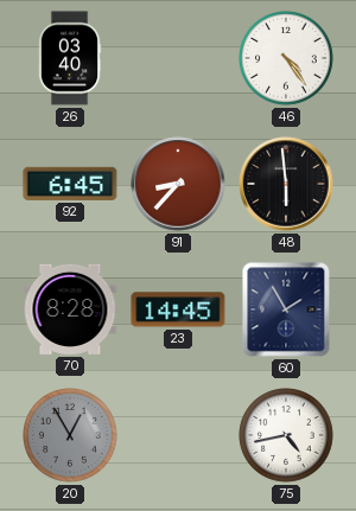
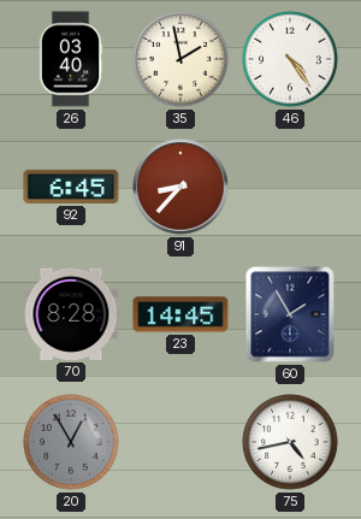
35: none -> 1:58 (182, 60)
48: 5:59 -> none (286, 184)
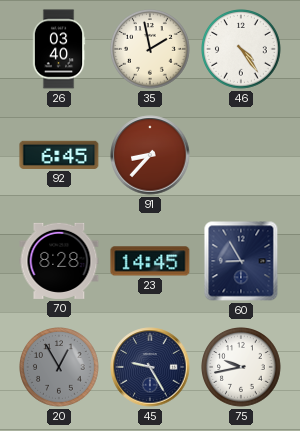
60: 1:55 -> 8:55 (241, 261)
45: none -> 9:25 (150, 367)
75: 4:43 -> 9:43 (242, 368)
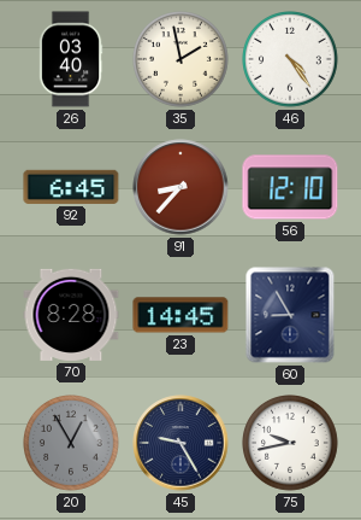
56: none -> 12:10 (290, 187)
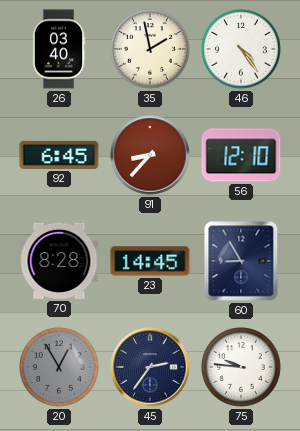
45: 9:25 -> 2:36 (150, 367)
75: 9:43 -> 9:46 (242, 368)
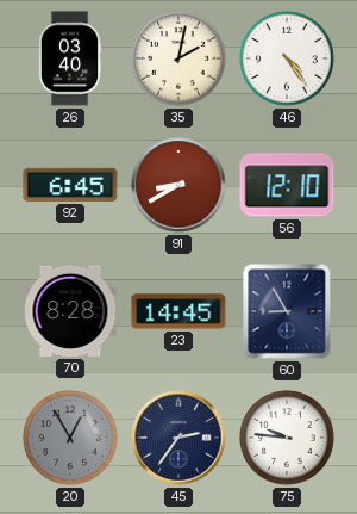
35: 1:58 -> 2:02 (180, 60)
91: 8:37 -> 8:40 (178, 185)
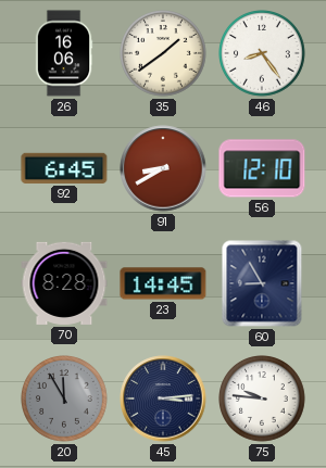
26: 03:40 -> 16:06 (64, 53)
35: 2:02 -> 1:39 (164, 54)
46: 4:24 -> 8:24 (263, 54)
20: 12:55 -> 11:55 (65, 400)
45: 2:36 -> 3:14 (163, 399)
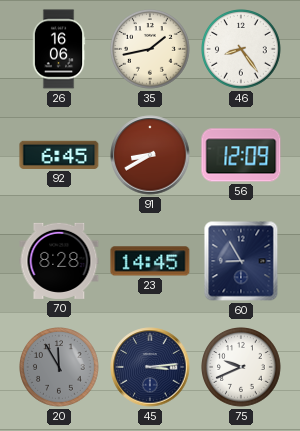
35: 1:39 -> 1:43 (151, 50)
56: 12:10 -> 12:09 (241, 155)
75: 9:46 -> 9:41 (242, 368)
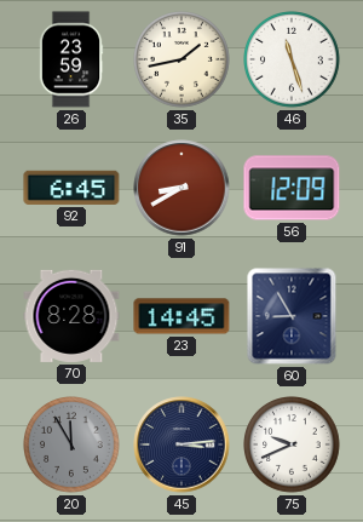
26: 16:06 -> 23:59 (71, 59)
46: 8:24 -> 11:27 (293, 61)
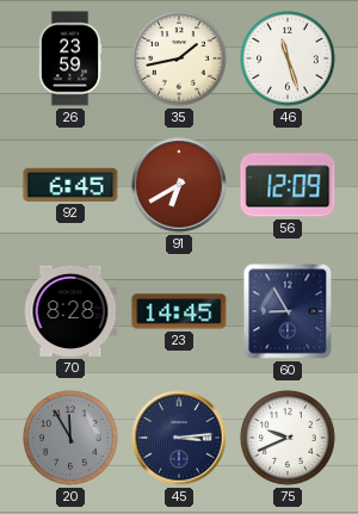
91: 8:40 -> 6:40 (179, 185)
